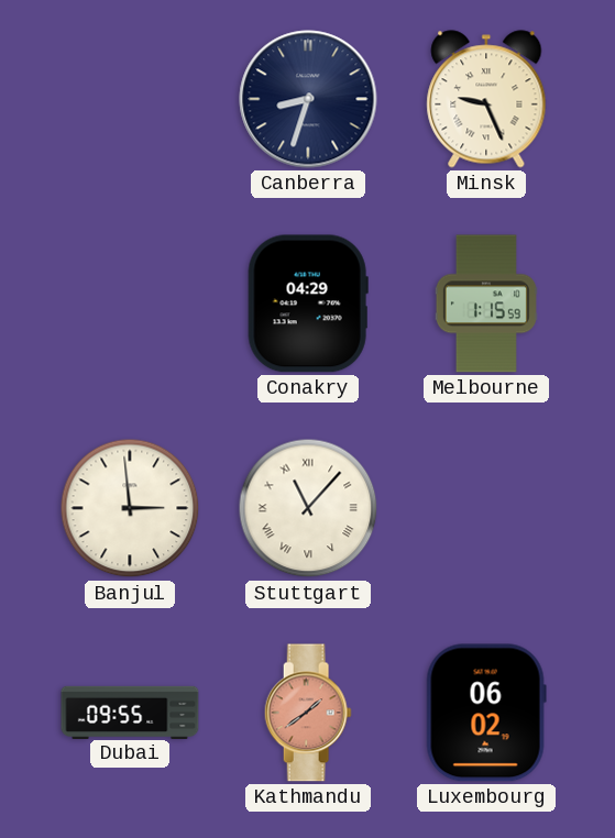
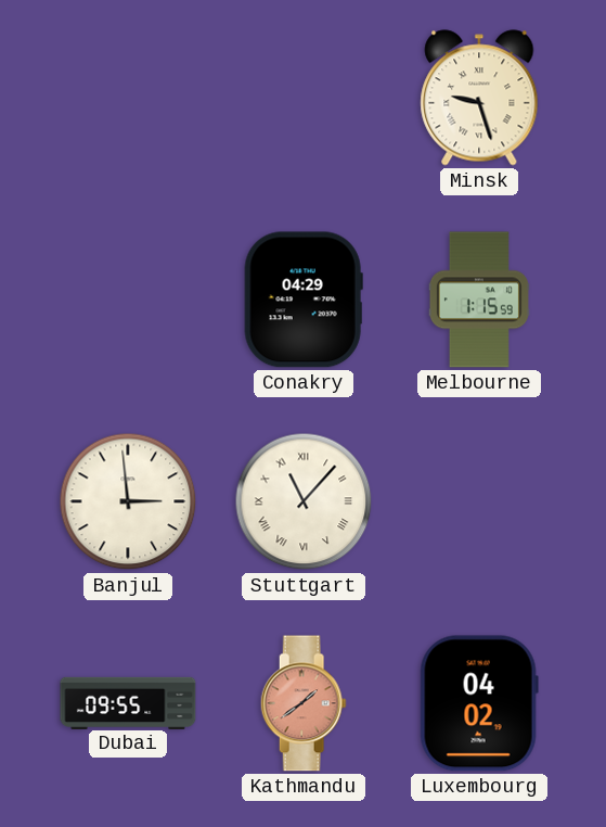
Canberra: 8:33 -> none (308, 99)
Minsk: 9:26 -> 9:27 (479, 98)
Luxembourg: 06:02 -> 04:02 (479, 703)
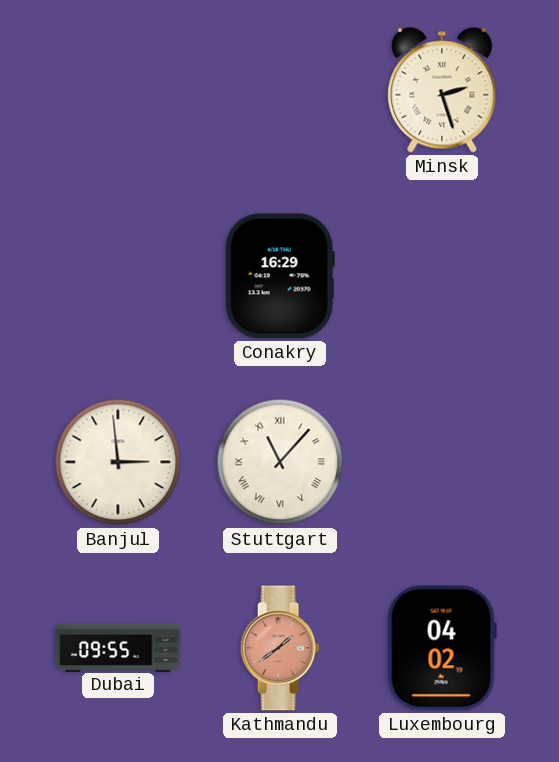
Minsk: 9:27 -> 2:27 (442, 90)
Conakry: 04:29 -> 16:29 (280, 276)
Melbourne: 1:15 -> none (479, 300)
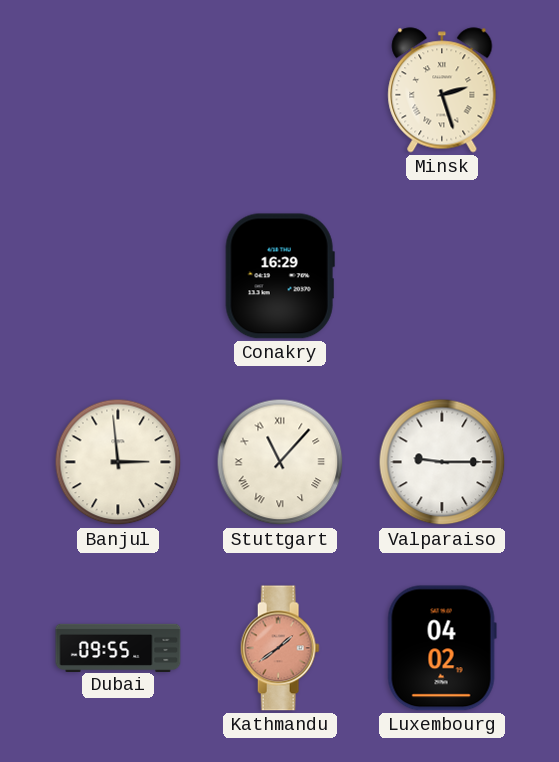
Valparaiso: none -> 9:15 (442, 462)
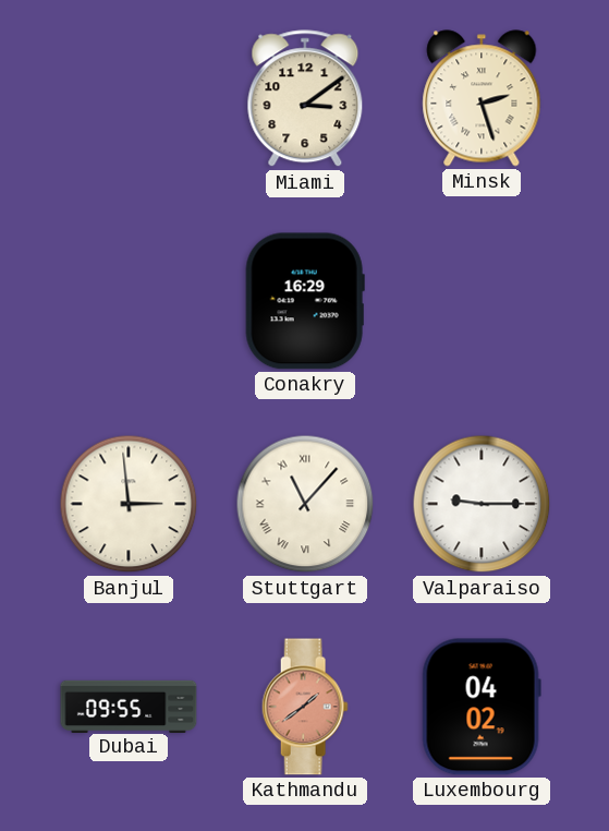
Miami: none -> 3:09 (305, 99)
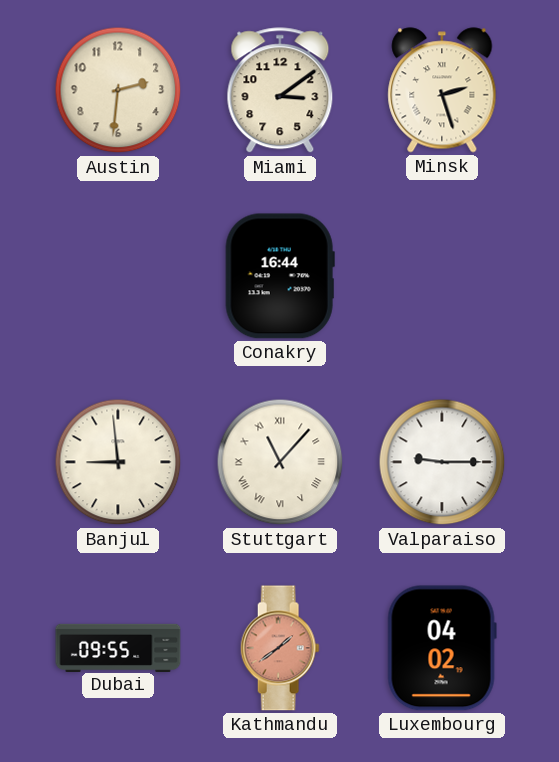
Austin: none -> 2:31 (118, 90)
Conakry: 16:29 -> 16:44 (280, 276)
Banjul: 2:59 -> 8:59 (118, 462)
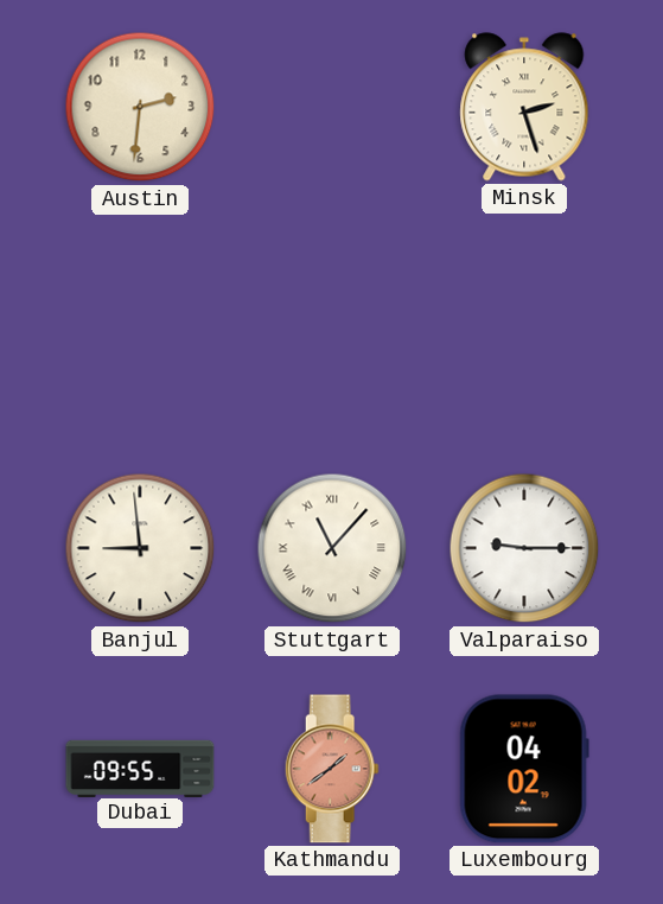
Miami: 3:09 -> none (280, 91)
Conakry: 16:44 -> none (280, 276)
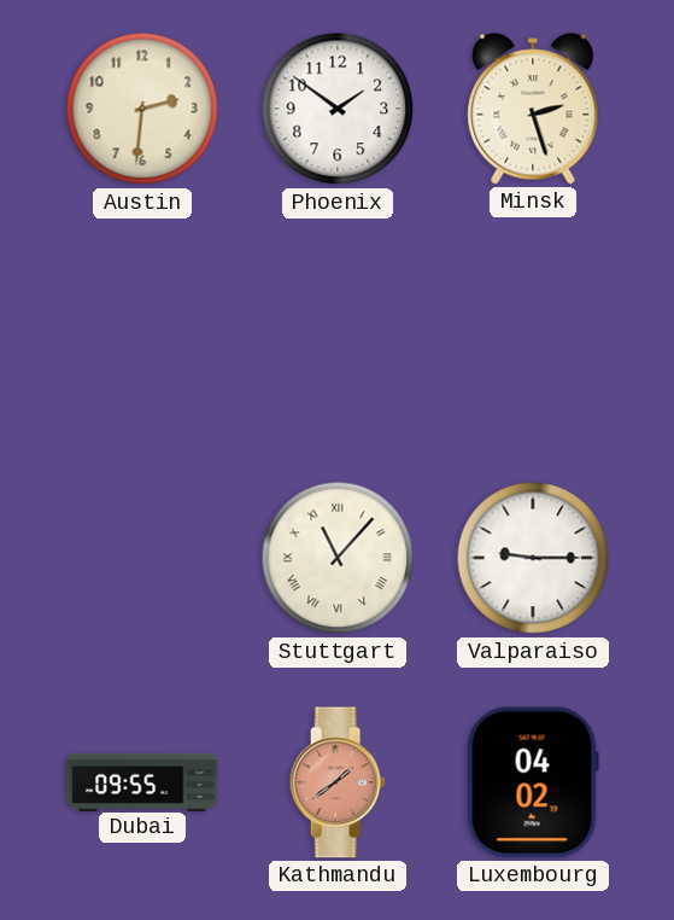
Phoenix: none -> 1:51 (338, 109)
Banjul: 8:59 -> none (140, 548)
